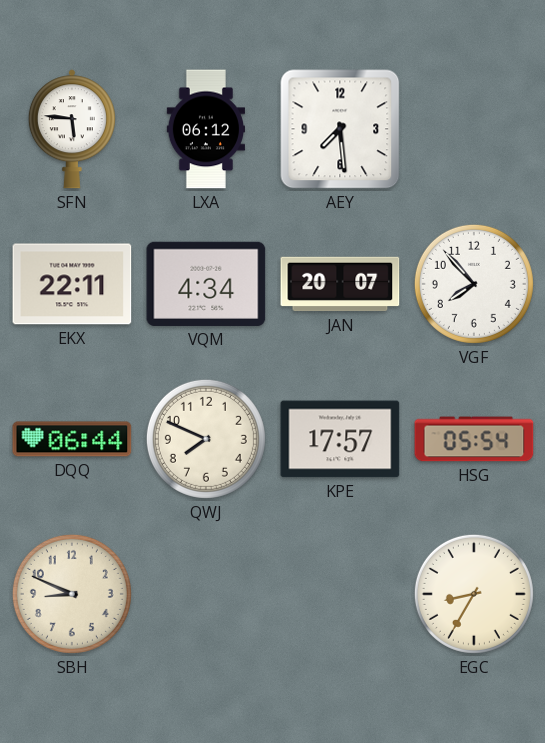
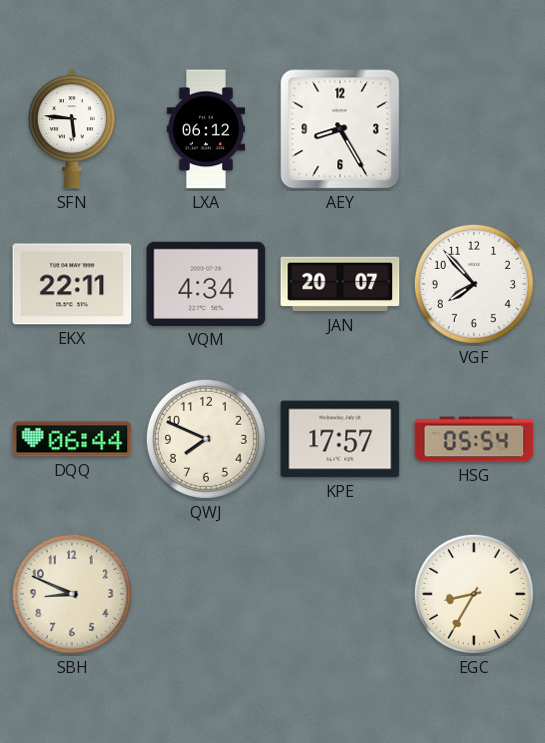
AEY: 7:29 -> 8:25 (340, 129)
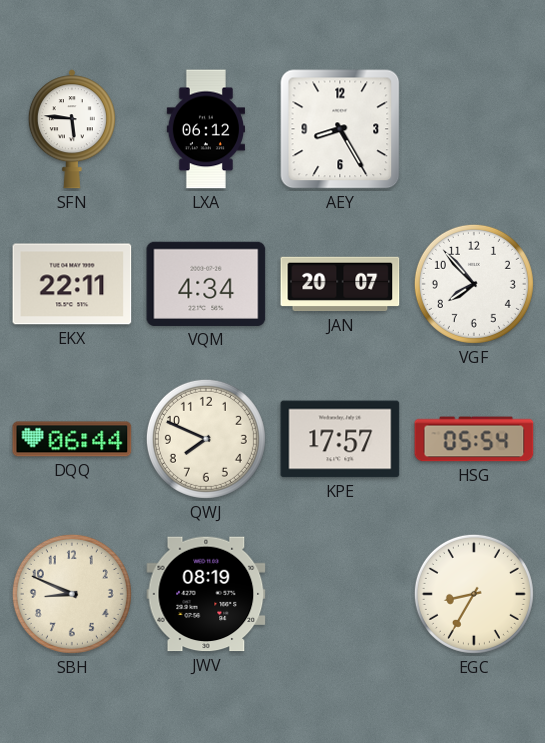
JWV: none -> 08:19 (206, 594)
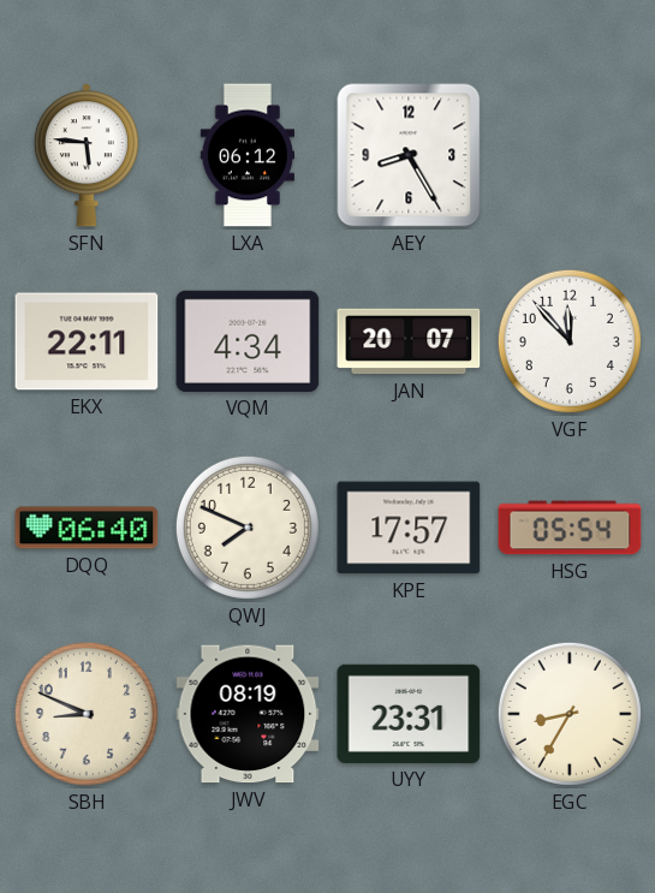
VGF: 7:53 -> 11:53 (570, 341)
DQQ: 06:44 -> 06:40 (87, 528)
UYY: none -> 23:31 (409, 714)
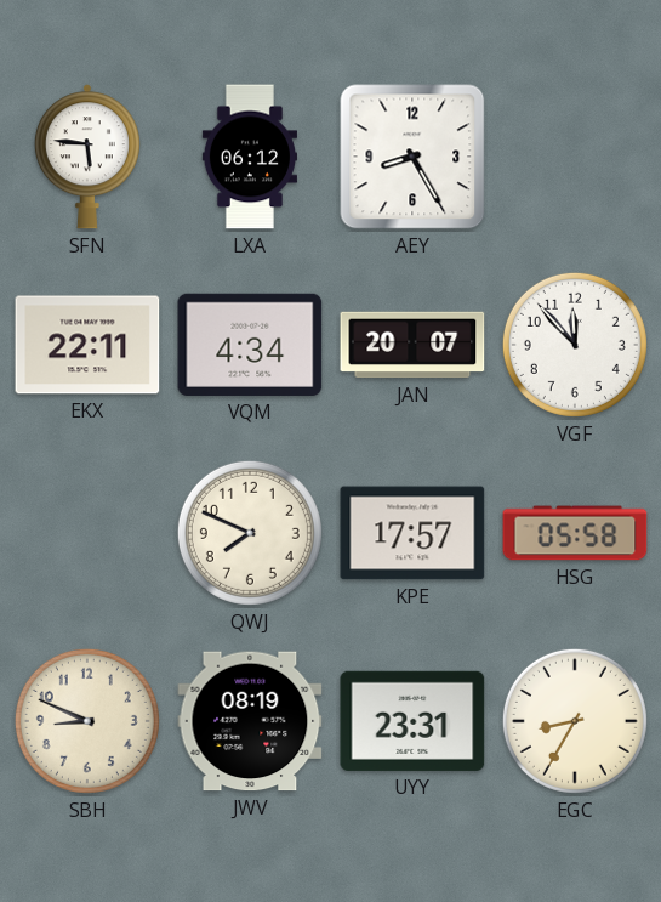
DQQ: 06:40 -> none (87, 528)
HSG: 05:54 -> 05:58 (575, 533)
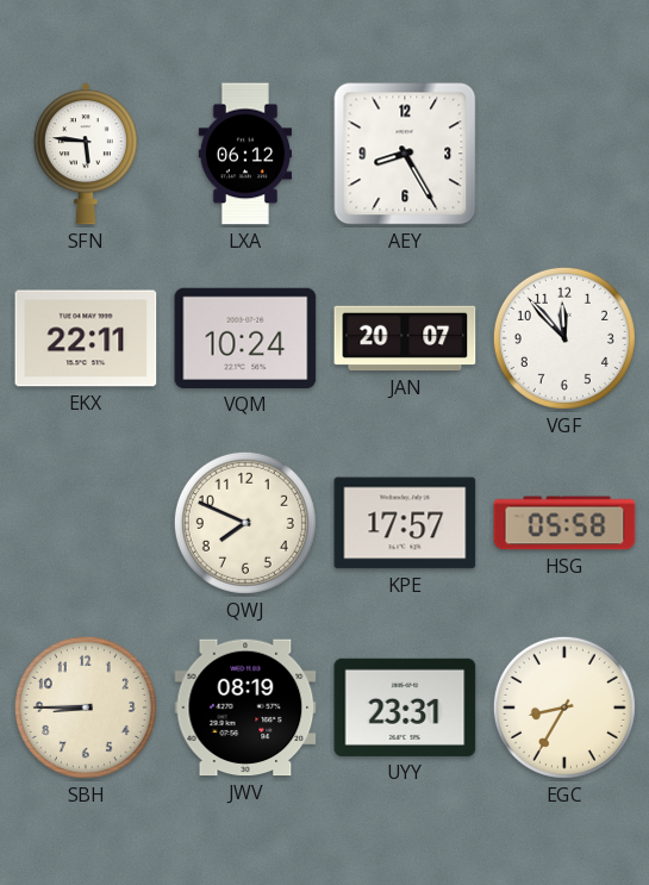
VQM: 4:34 -> 10:24 (245, 338)
SBH: 8:49 -> 8:45 (86, 708)
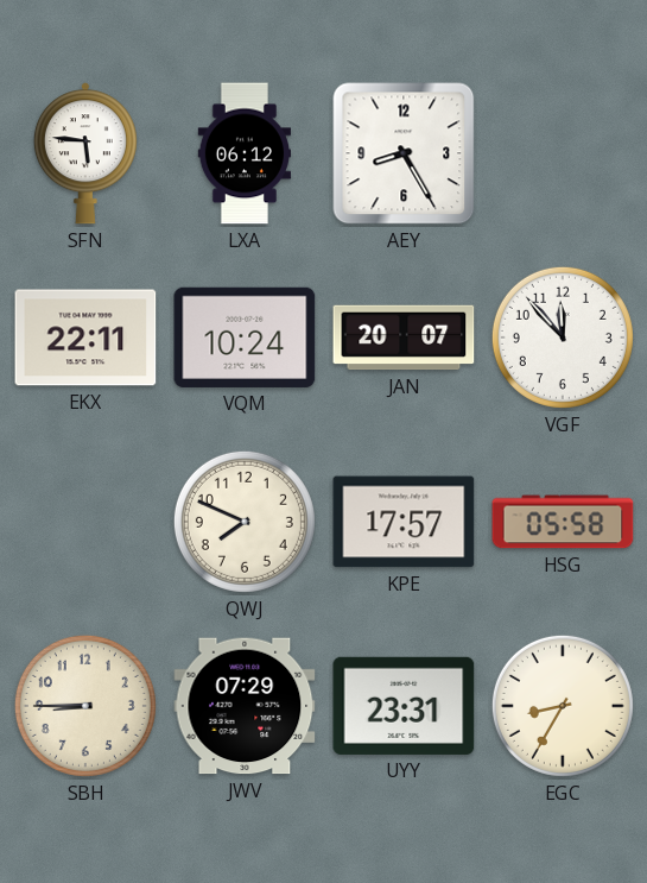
JWV: 08:19 -> 07:29 (245, 706)
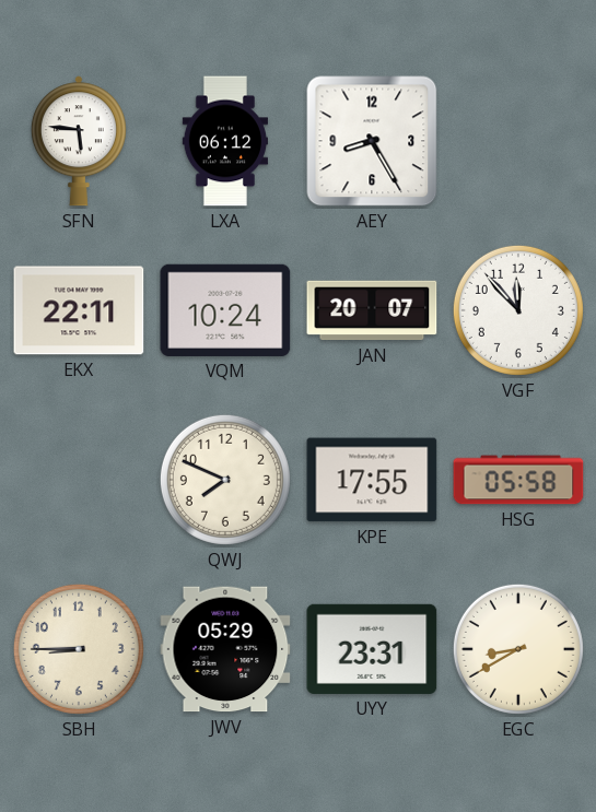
KPE: 17:57 -> 17:55 (372, 480)
JWV: 07:29 -> 05:29 (225, 649)
EGC: 8:35 -> 8:40 (518, 649)
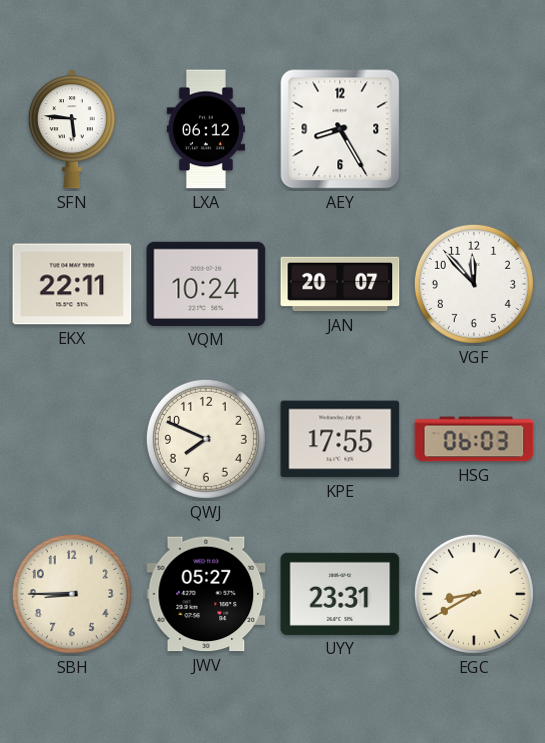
HSG: 05:58 -> 06:03 (474, 439)
JWV: 05:29 -> 05:27 (206, 594)
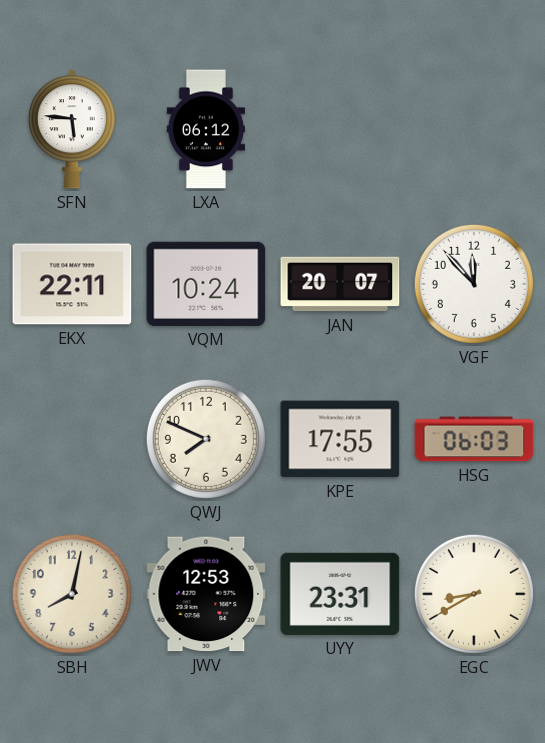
AEY: 8:25 -> none (340, 129)
SBH: 8:45 -> 8:02 (72, 594)
JWV: 05:27 -> 12:53 (206, 594)
